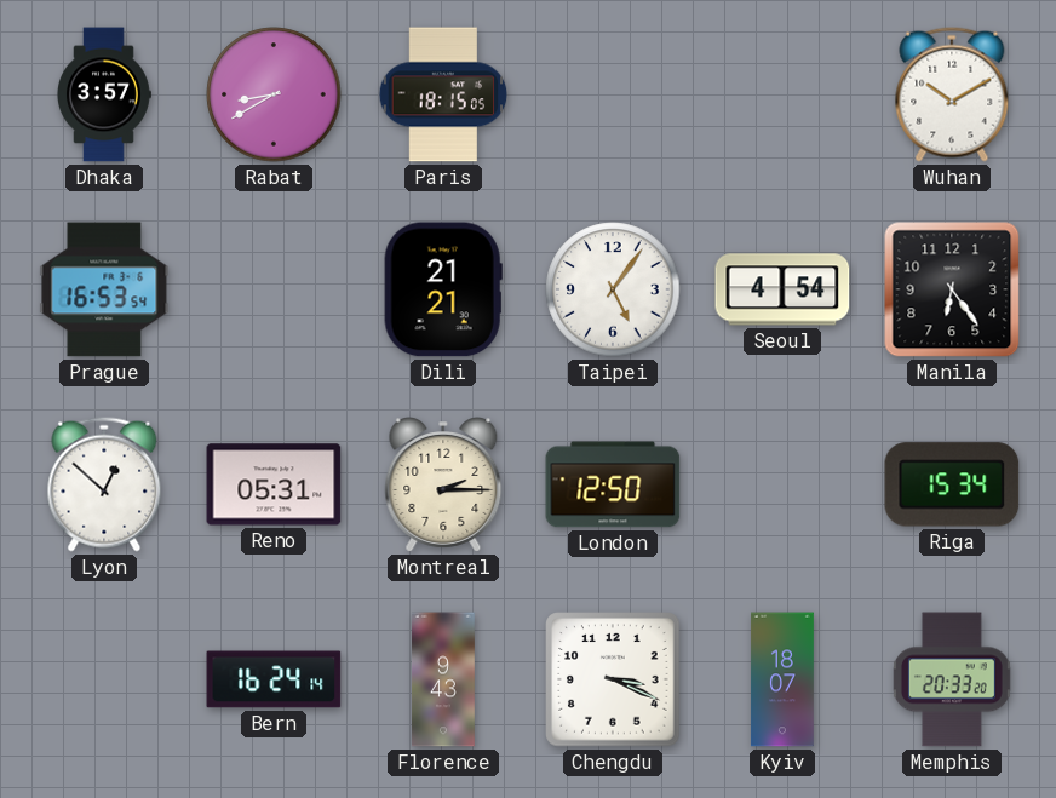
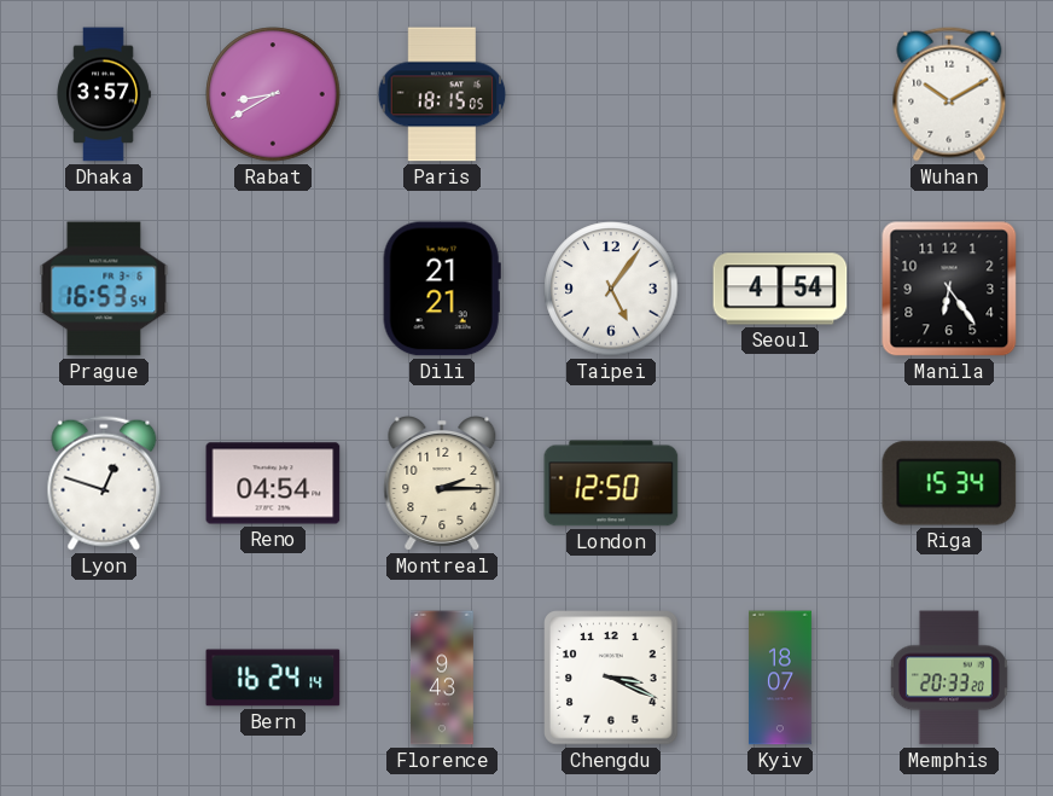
Lyon: 12:52 -> 12:48 (104, 483)
Reno: 05:31 -> 04:54 (273, 483)
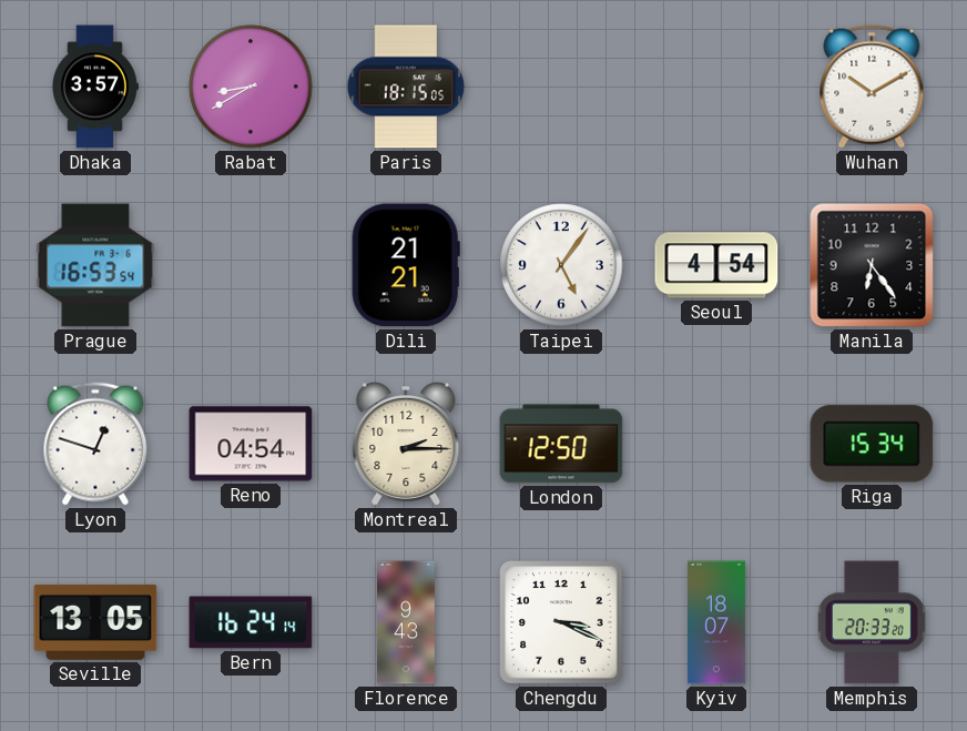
Seville: none -> 13:05 (95, 622)
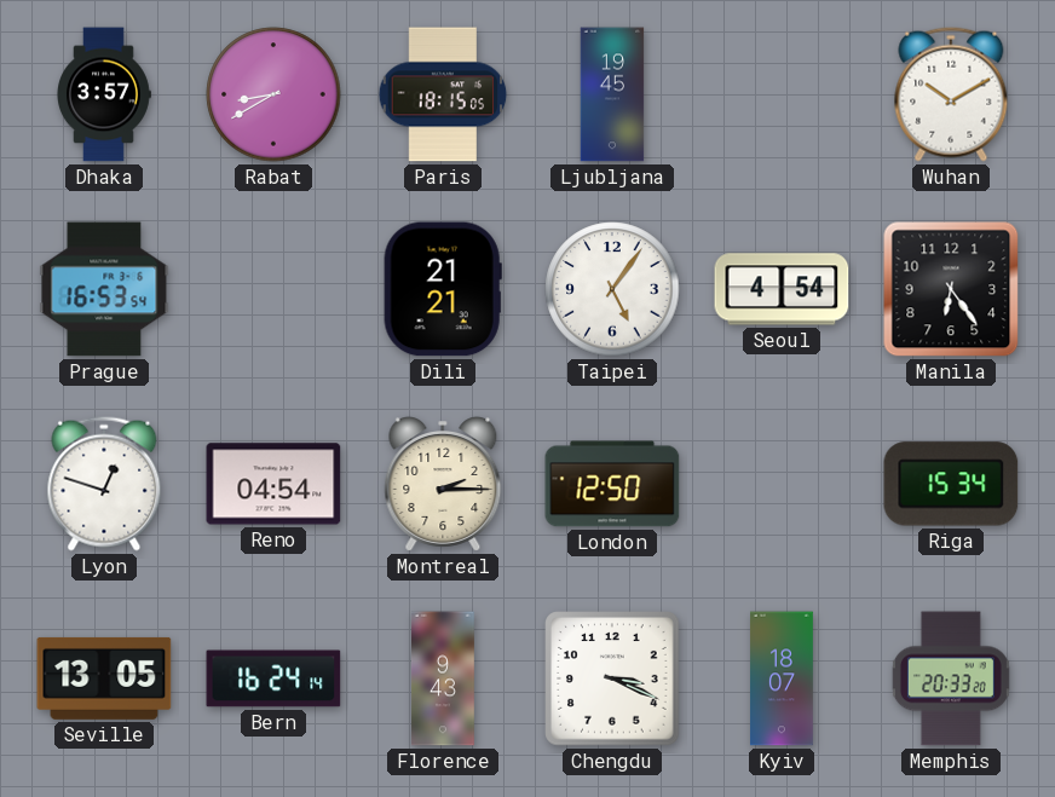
Ljubljana: none -> 19:45 (612, 94)
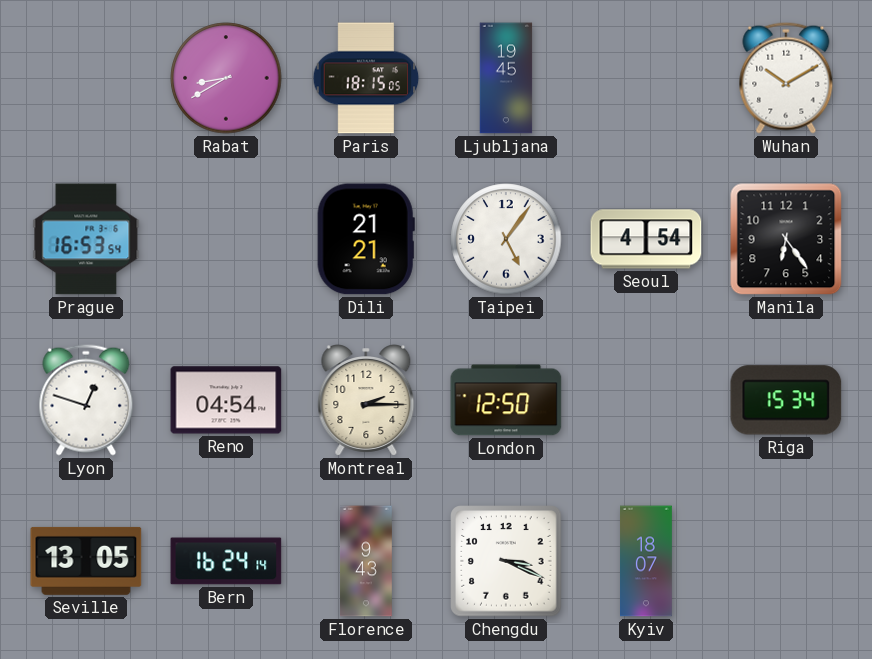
Dhaka: 3:57 -> none (104, 94)
Memphis: 20:33 -> none (951, 678)
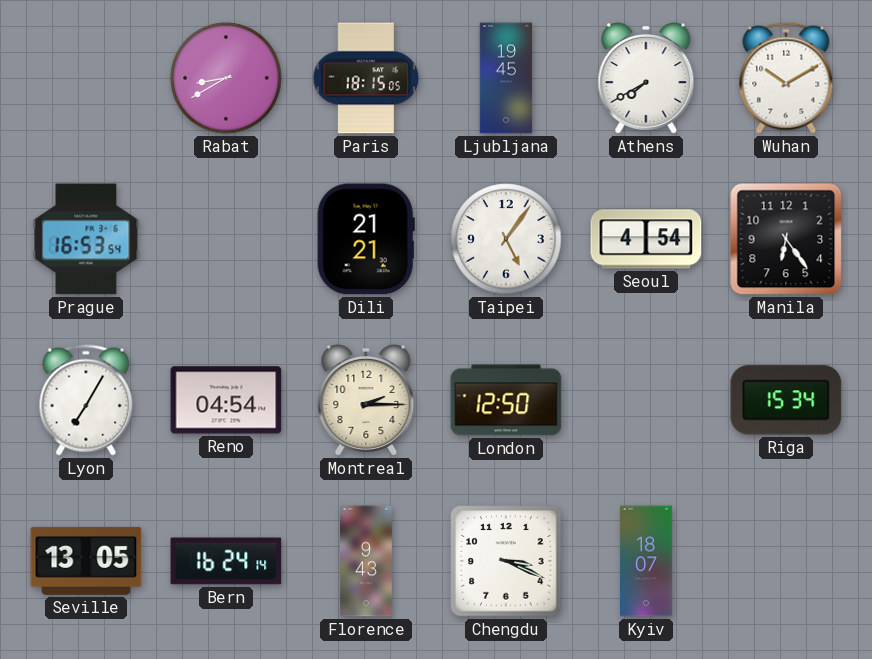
Athens: none -> 7:40 (646, 78)
Lyon: 12:48 -> 7:05 (86, 400)
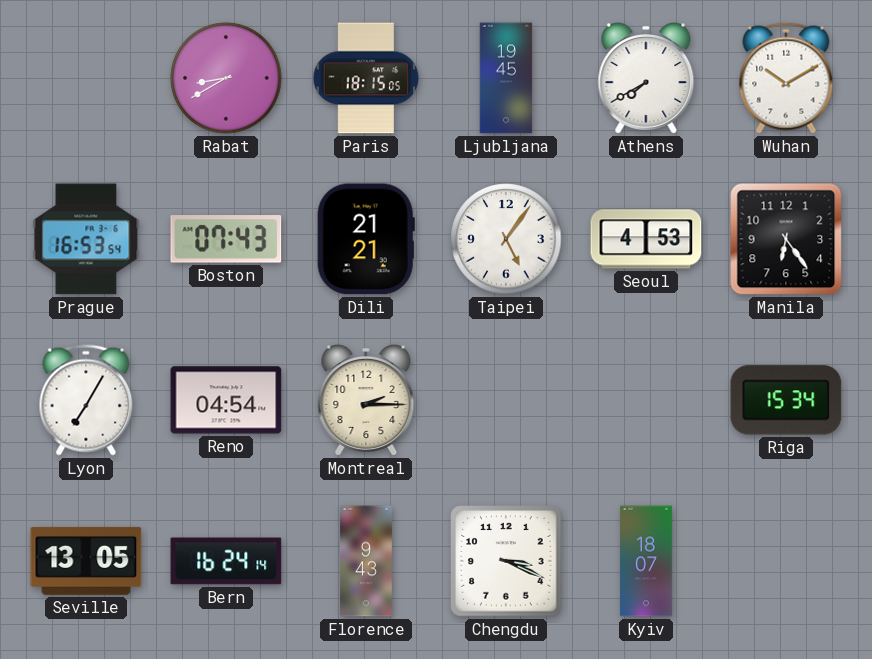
Boston: none -> 07:43 (226, 239)
Seoul: 4:54 -> 4:53 (646, 239)
London: 12:50 -> none (506, 400)
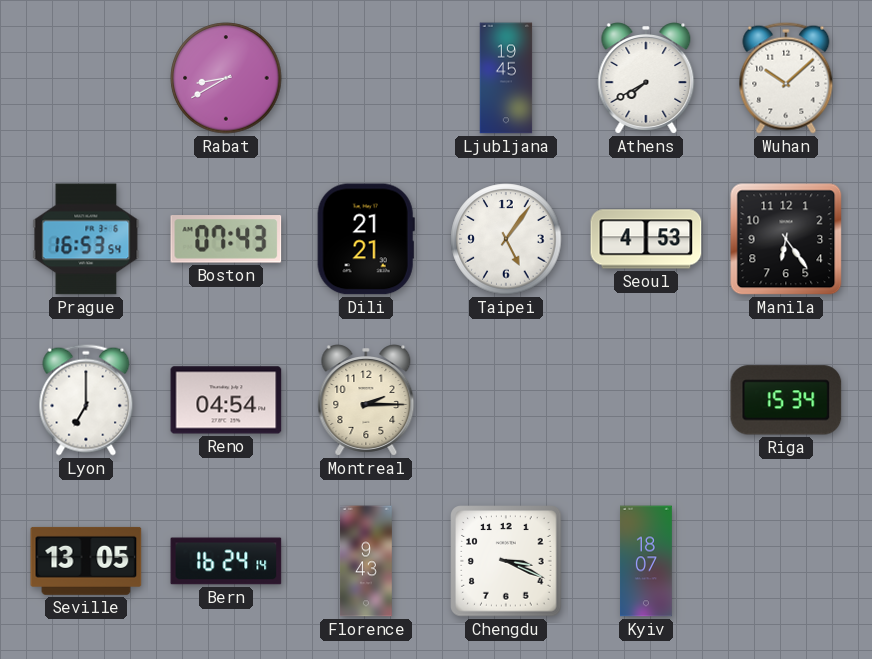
Paris: 18:15 -> none (366, 78)
Wuhan: 10:10 -> 10:08 (786, 78)
Lyon: 7:05 -> 7:00 (86, 400)
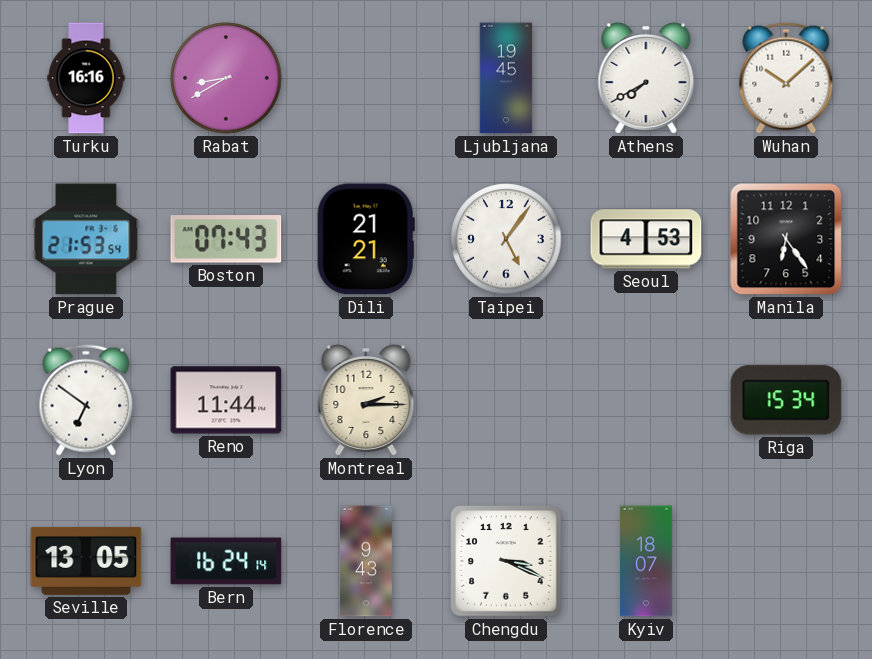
Turku: none -> 16:16 (86, 78)
Prague: 16:53 -> 21:53 (86, 239)
Lyon: 7:00 -> 6:51 (86, 400)
Reno: 04:54 -> 11:44 (226, 400)
